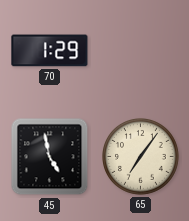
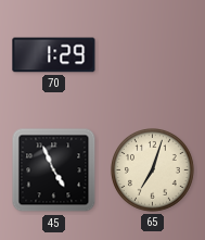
45: 4:58 -> 4:56 (54, 170)
65: 7:06 -> 7:03 (153, 170)
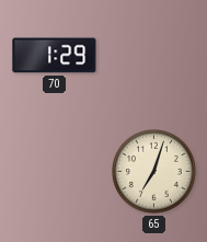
45: 4:56 -> none (54, 170)
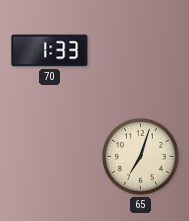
70: 1:29 -> 1:33 (50, 51)
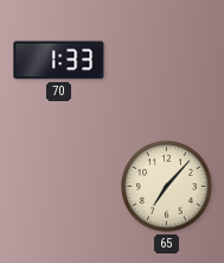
65: 7:03 -> 7:07 (167, 187)
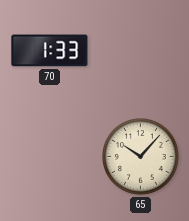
65: 7:07 -> 10:07 (141, 157)
